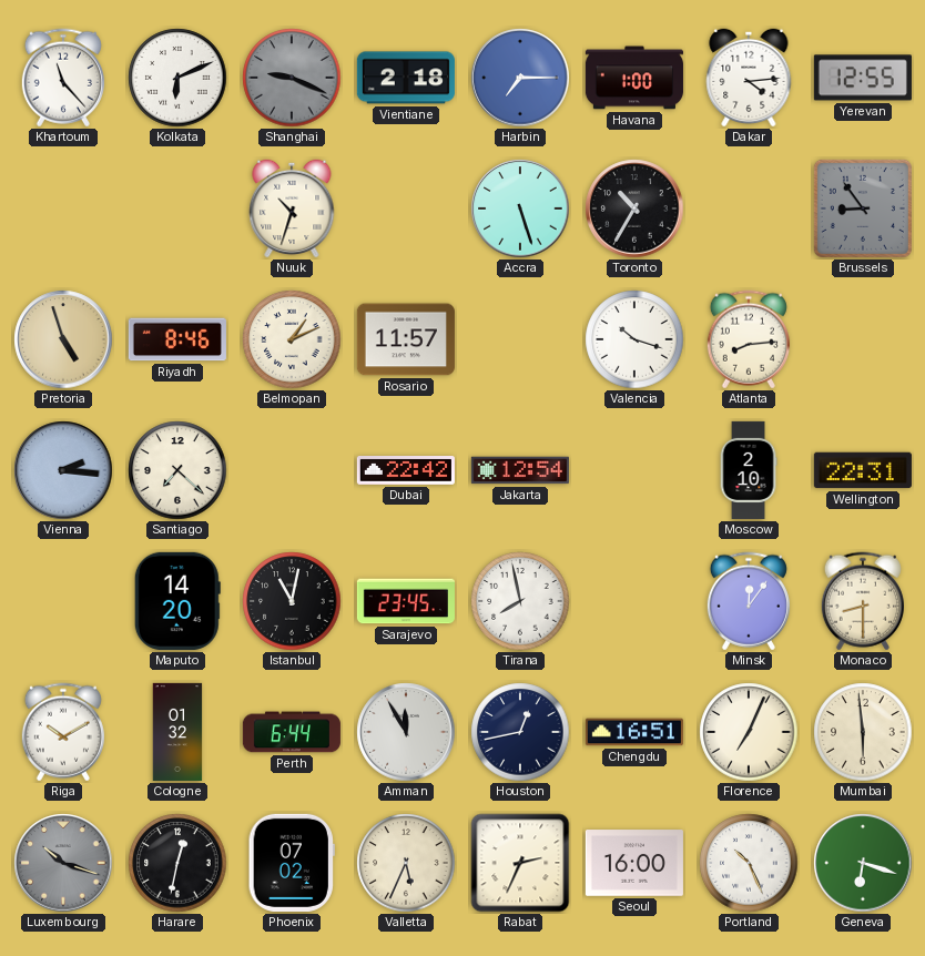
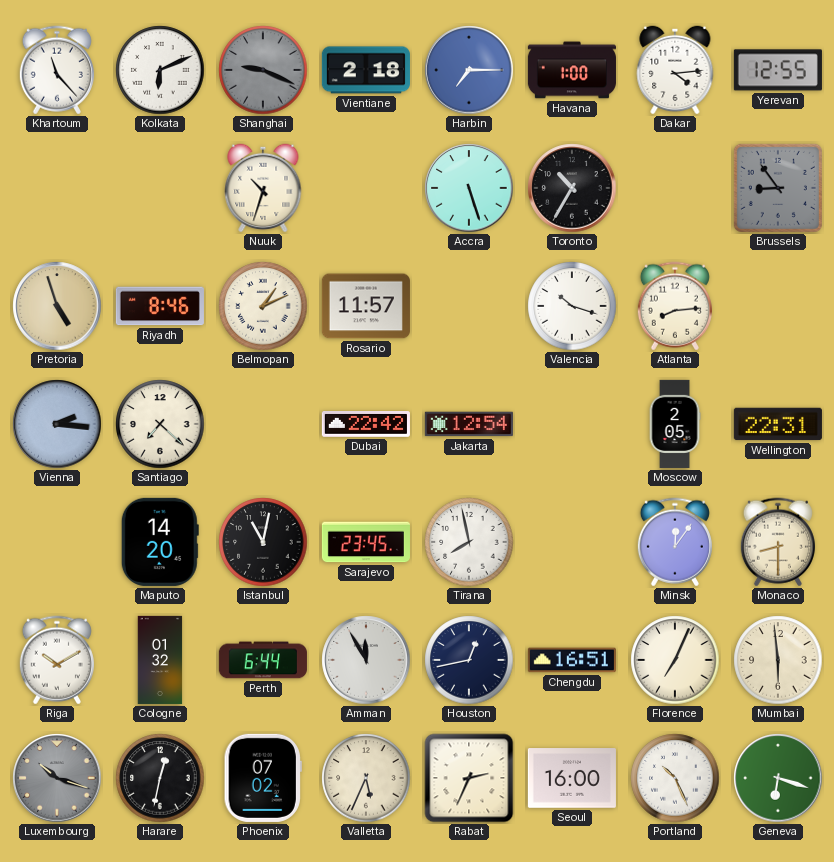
Moscow: 2:10 -> 2:05 (675, 424)
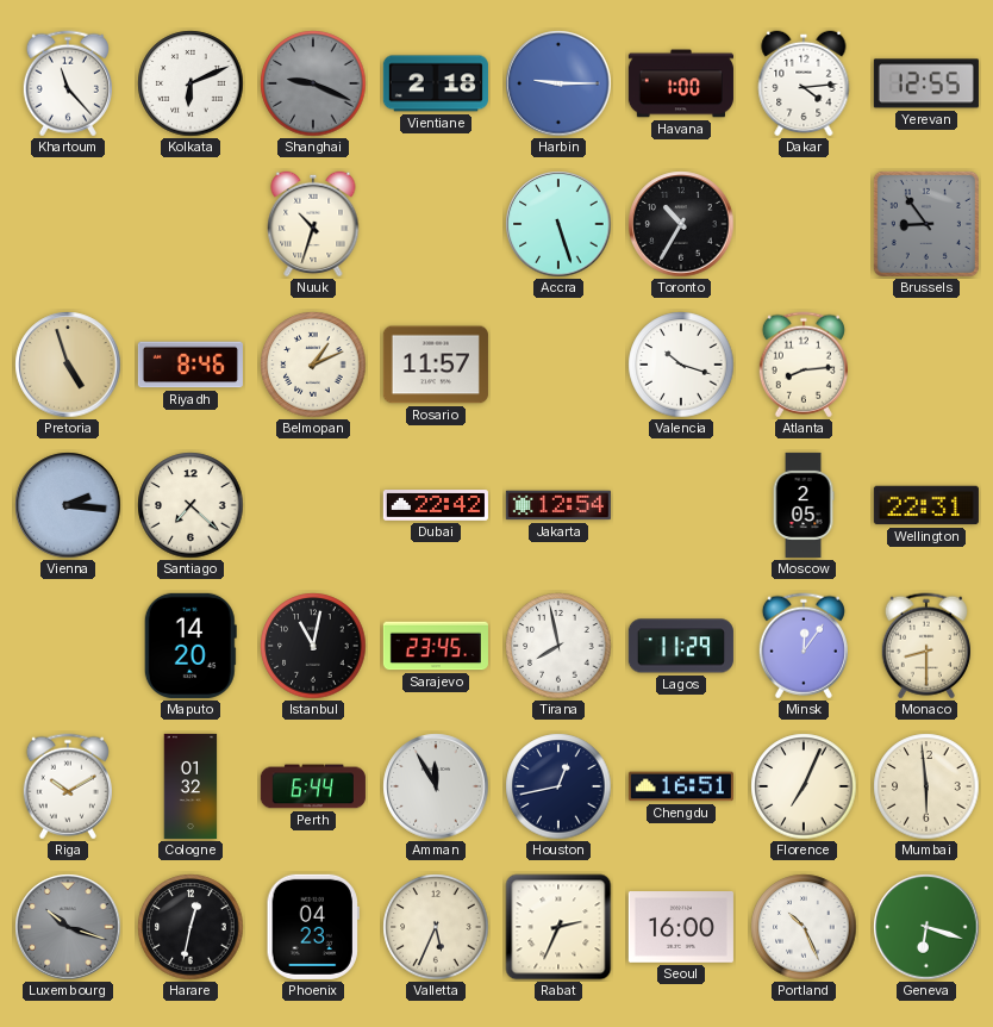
Harbin: 7:15 -> 9:15 (558, 83)
Lagos: none -> 11:29 (681, 646)
Phoenix: 07:02 -> 04:23 (313, 927)
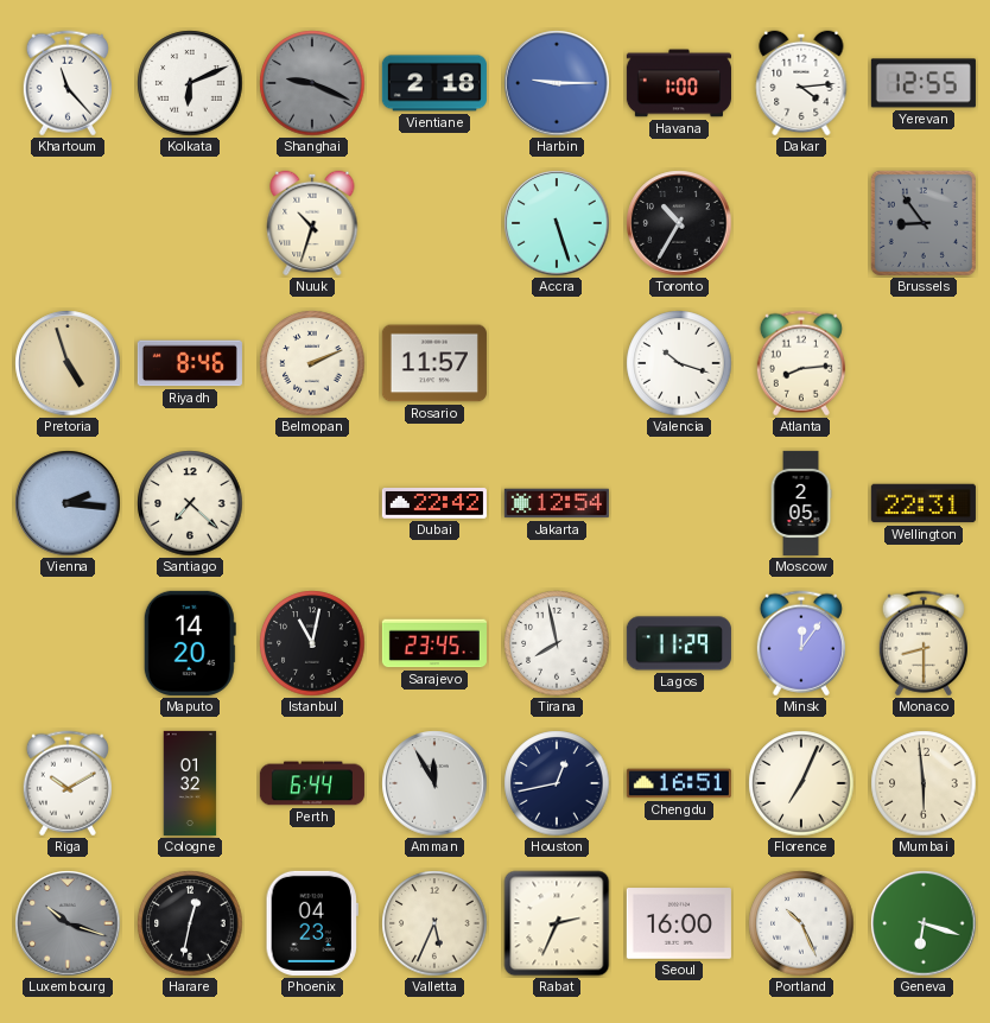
Belmopan: 1:11 -> 2:11 (312, 363)
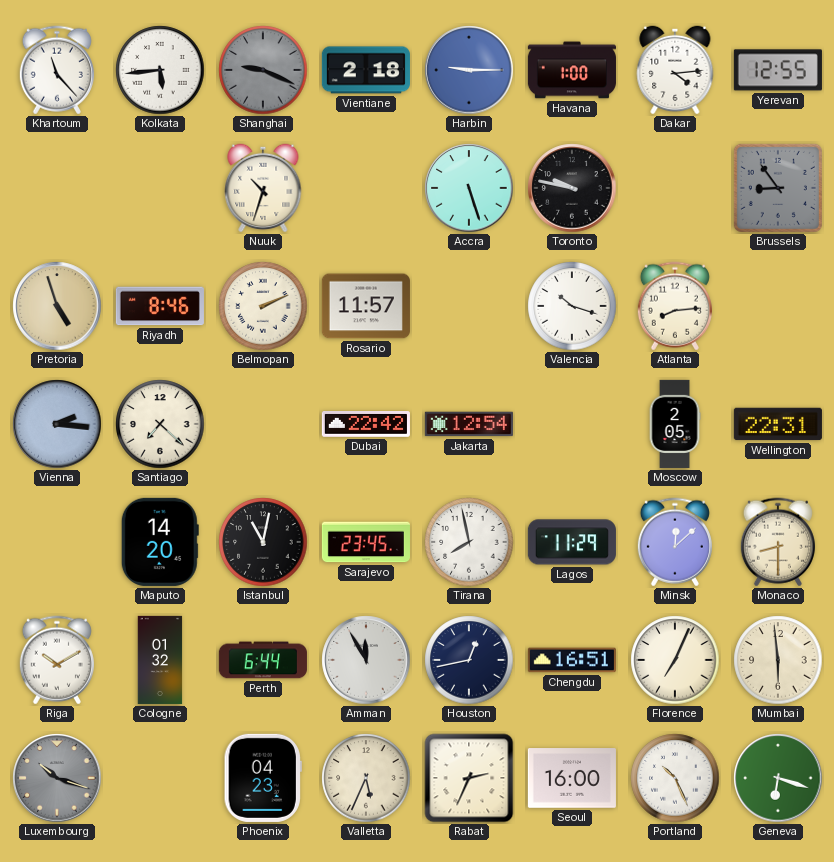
Kolkata: 6:11 -> 5:44 (160, 70)
Toronto: 10:35 -> 9:47 (572, 188)
Minsk: 12:06 -> 12:08 (675, 542)
Harare: 12:32 -> none (190, 923)
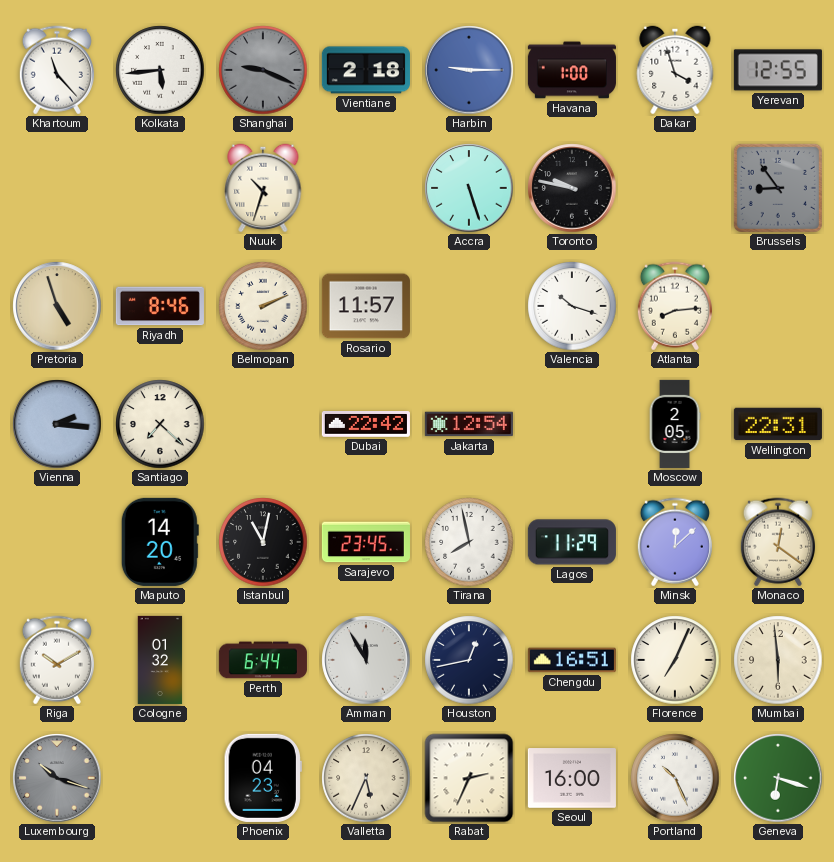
Dakar: 4:14 -> 3:57 (675, 70)
Monaco: 8:30 -> 12:21 (778, 542)
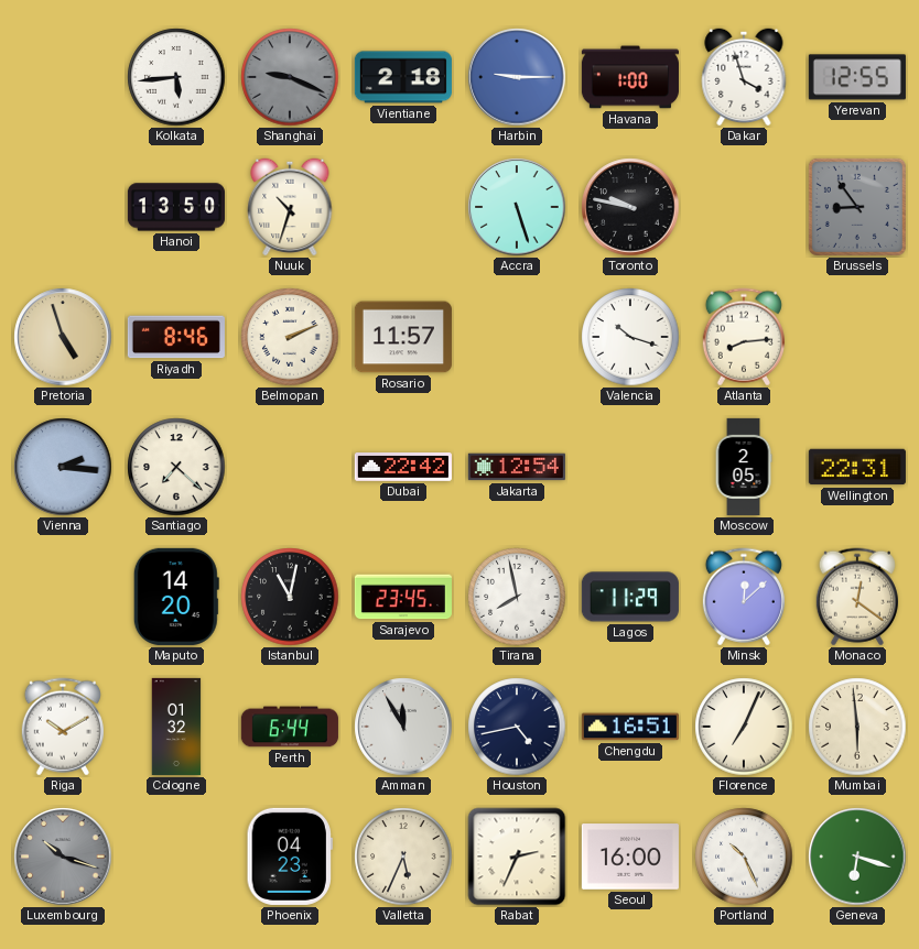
Khartoum: 11:23 -> none (57, 70)
Hanoi: none -> 13:50 (176, 207)
Houston: 12:43 -> 4:43 (517, 727)
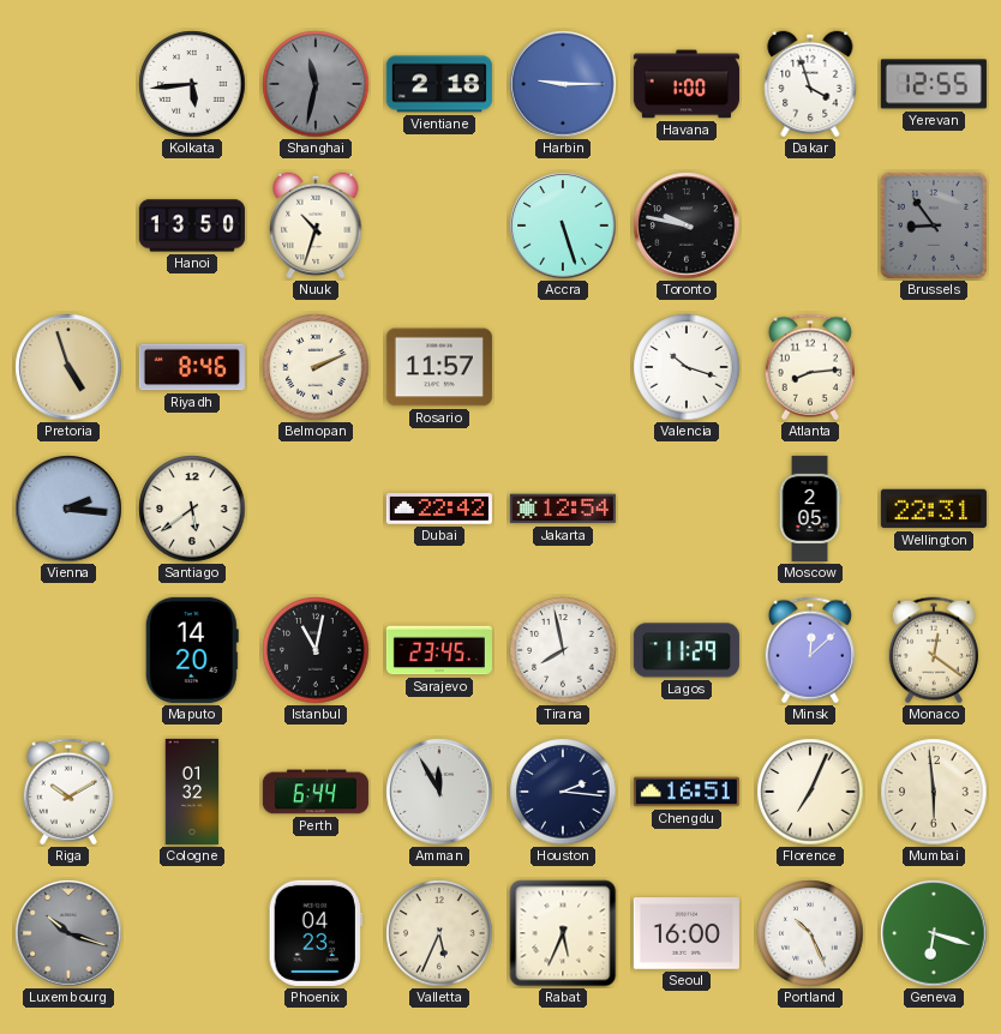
Shanghai: 9:19 -> 11:32 (316, 84)
Santiago: 7:22 -> 5:39 (192, 509)
Houston: 4:43 -> 2:16 (563, 792)
Rabat: 2:34 -> 5:34 (563, 933)
